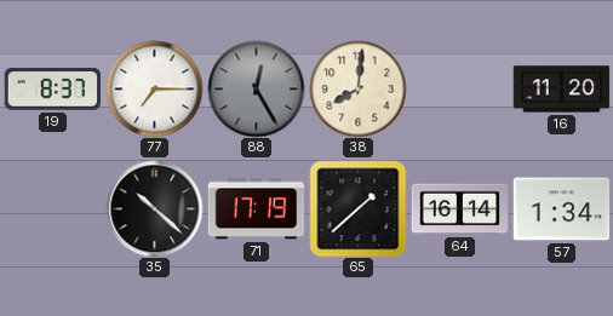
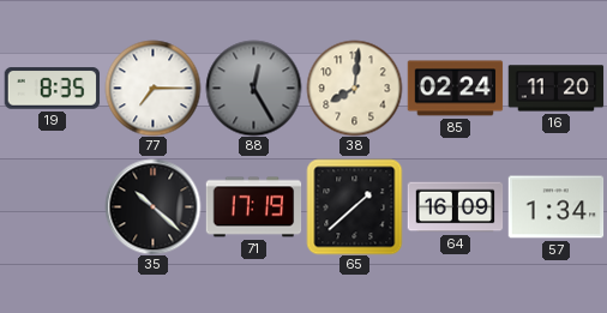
19: 8:37 -> 8:35 (52, 89)
85: none -> 02:24 (455, 89)
64: 16:14 -> 16:09 (455, 207)
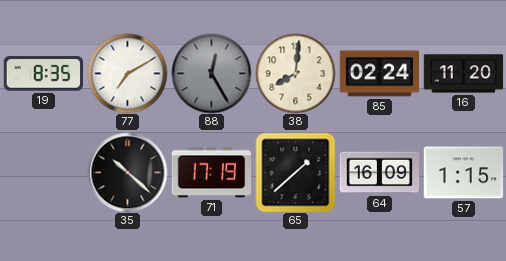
77: 7:15 -> 7:10 (127, 73)
57: 1:34 -> 1:15 (463, 173)
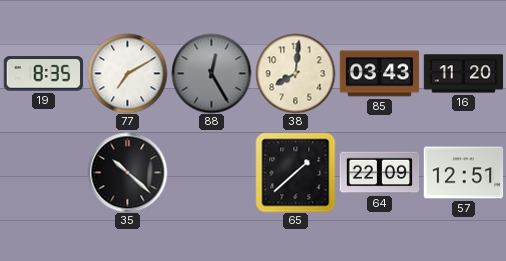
85: 02:24 -> 03:43 (379, 74)
71: 17:19 -> none (211, 173)
64: 16:09 -> 22:09 (379, 173)
57: 1:15 -> 12:51 (463, 173)
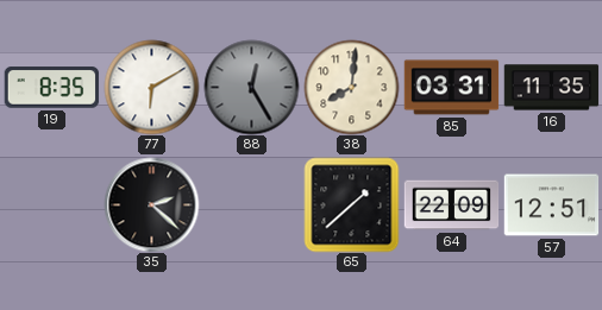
77: 7:10 -> 6:10 (151, 87)
85: 03:43 -> 03:31 (451, 88)
16: 11:20 -> 11:35 (551, 88)
35: 10:22 -> 2:22 (151, 204)
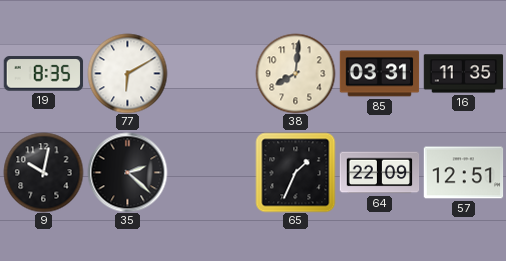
88: 12:25 -> none (251, 87)
9: none -> 10:02 (43, 172)
65: 1:38 -> 1:34 (295, 172)
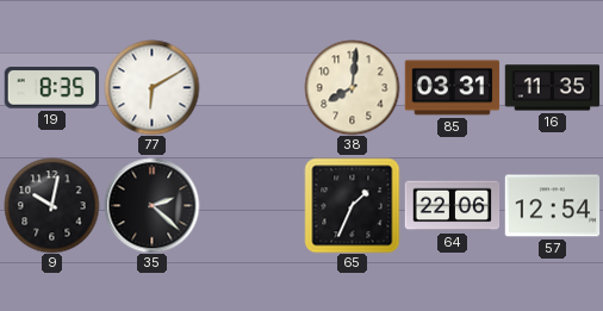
64: 22:09 -> 22:06 (452, 206)
57: 12:51 -> 12:54 (552, 206)
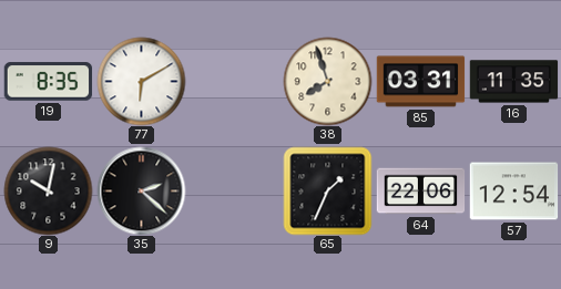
38: 8:01 -> 7:57 (327, 81)
